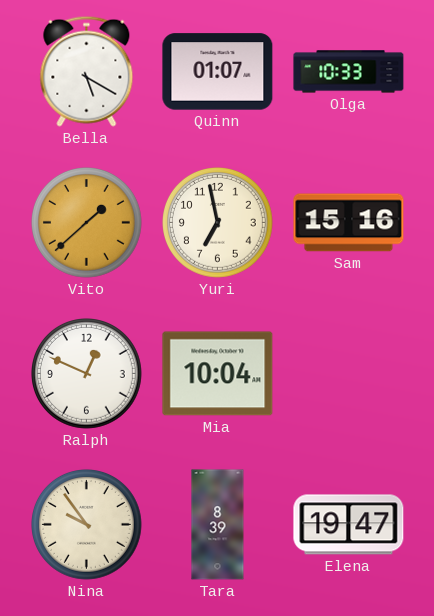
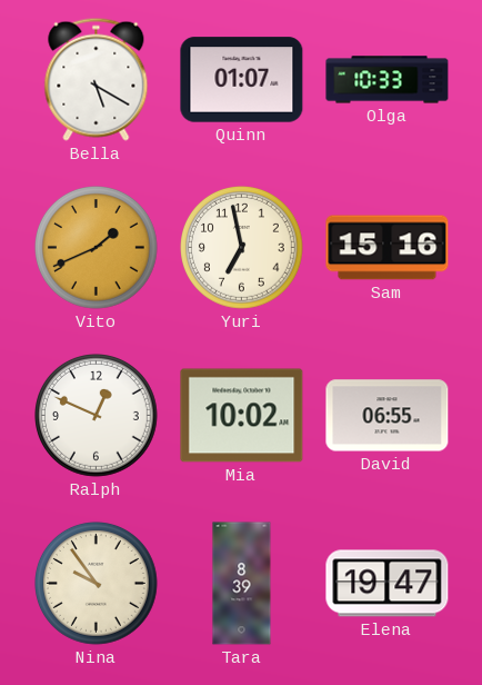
Vito: 1:38 -> 1:41 (97, 248)
Mia: 10:04 -> 10:02 (242, 416)
David: none -> 06:55 (388, 416)
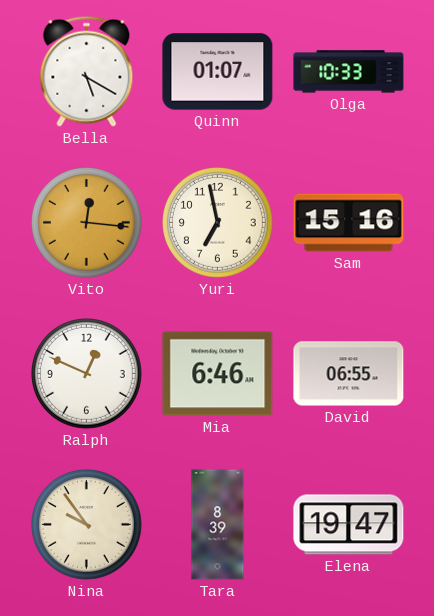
Vito: 1:41 -> 12:16 (87, 223)
Mia: 10:02 -> 6:46 (218, 374)
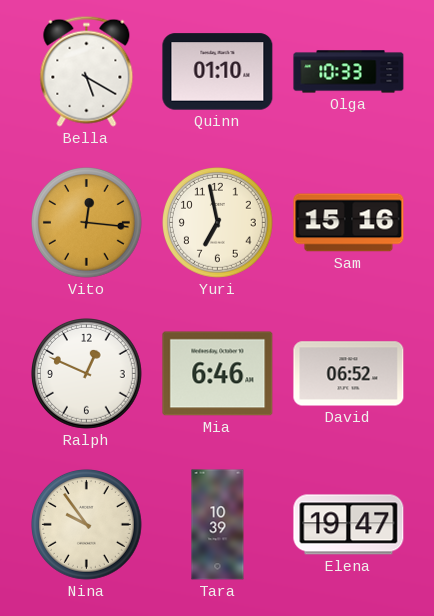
Quinn: 01:07 -> 01:10 (218, 72)
David: 06:55 -> 06:52 (349, 374)
Tara: 8:39 -> 10:39 (218, 525)
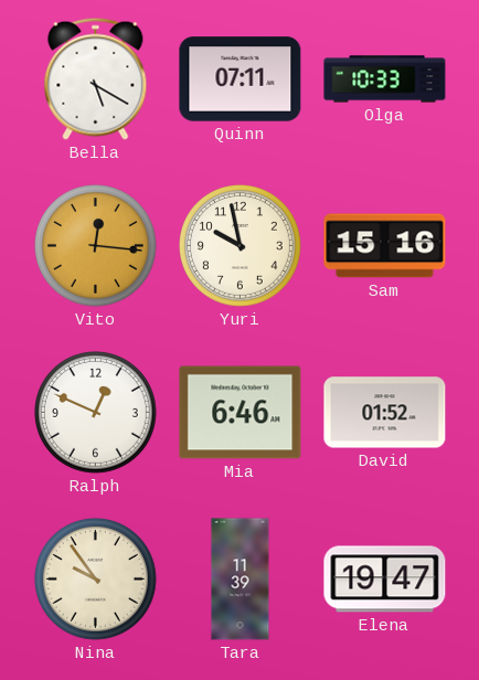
Quinn: 01:10 -> 07:11 (241, 79)
Yuri: 6:58 -> 9:58 (241, 246)
David: 06:52 -> 01:52 (385, 413)
Tara: 10:39 -> 11:39 (241, 580)
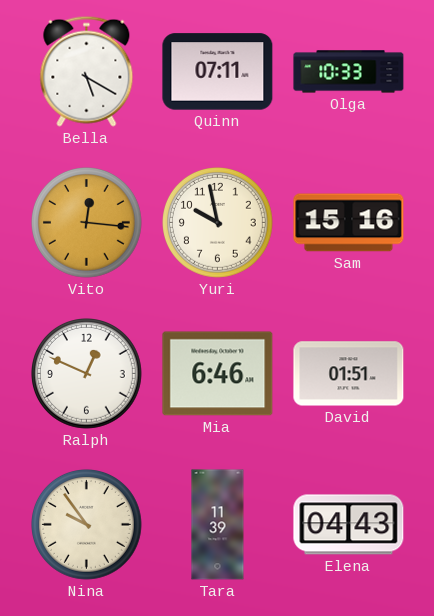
David: 01:52 -> 01:51 (349, 374)
Elena: 19:47 -> 04:43 (349, 525)
